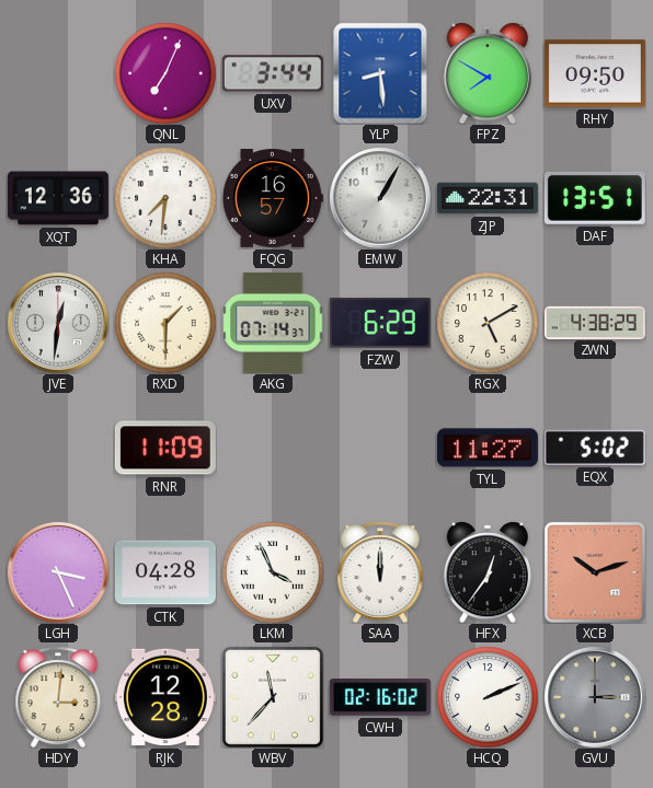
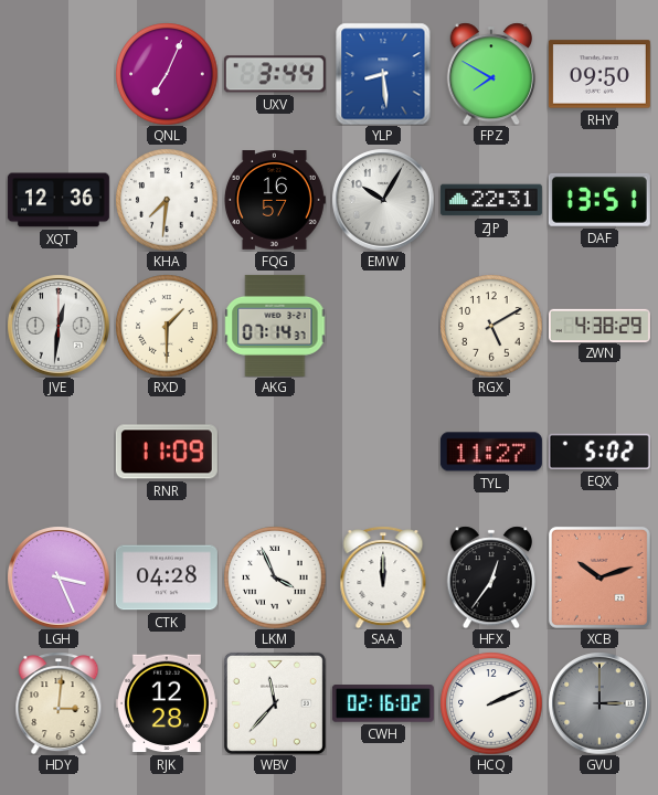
EMW: 1:05 -> 10:05 (383, 200)
FZW: 6:29 -> none (380, 323)
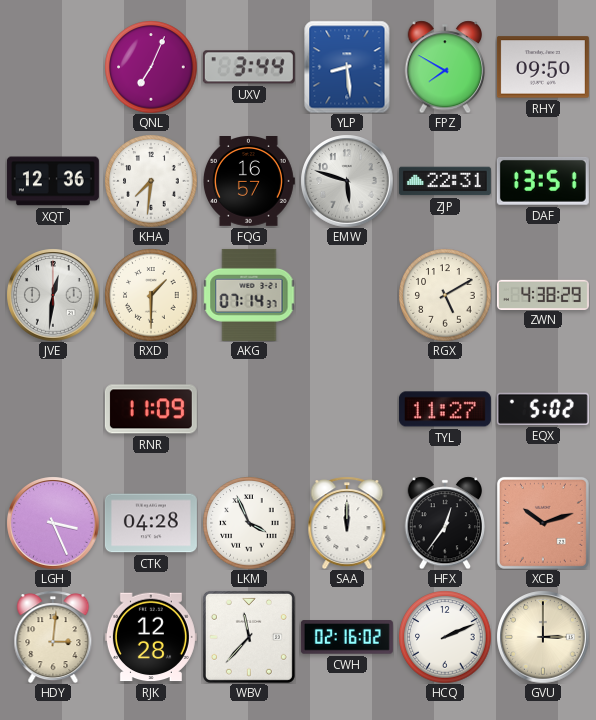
EMW: 10:05 -> 5:48 (347, 181)
GVU dial: grey -> cream (543, 637)
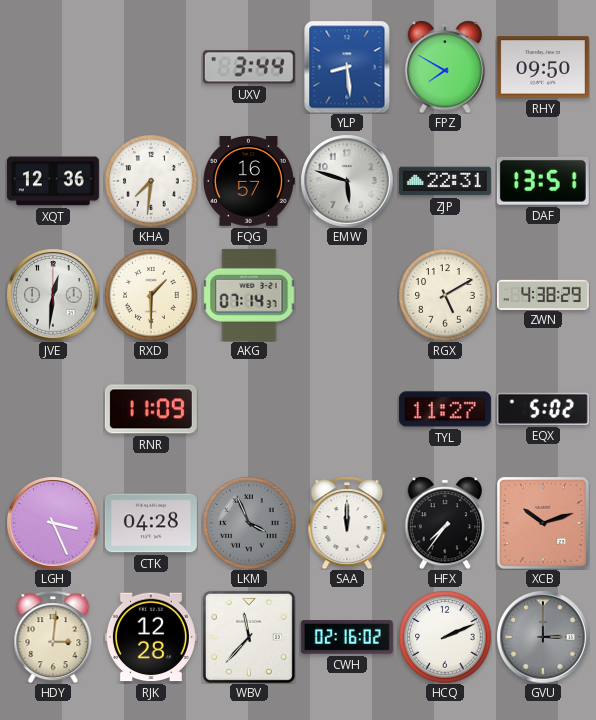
QNL: 7:04 -> none (151, 67)
LKM dial: white -> grey (249, 523)
HFX: 12:36 -> 7:36 (445, 523)
GVU dial: cream -> grey (543, 637)
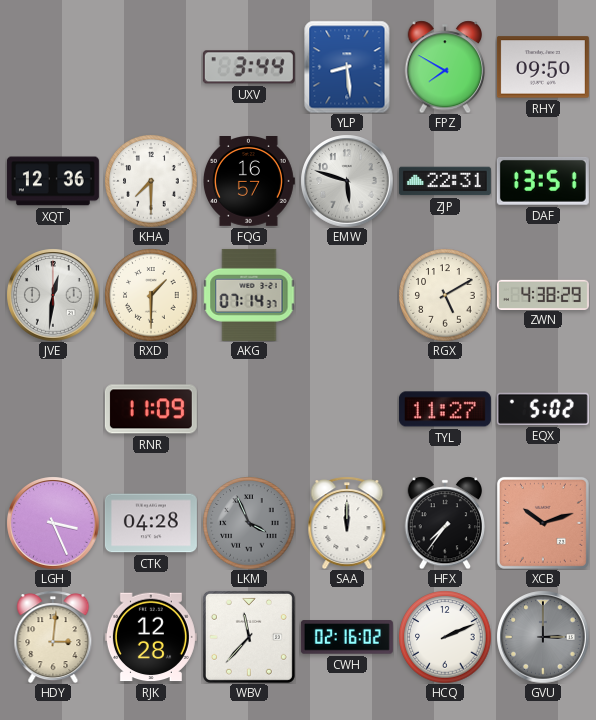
KHA: 7:31 -> 7:30 (151, 181)
